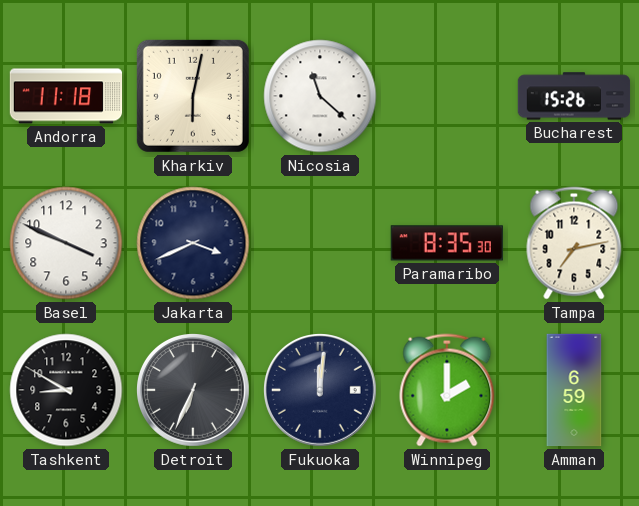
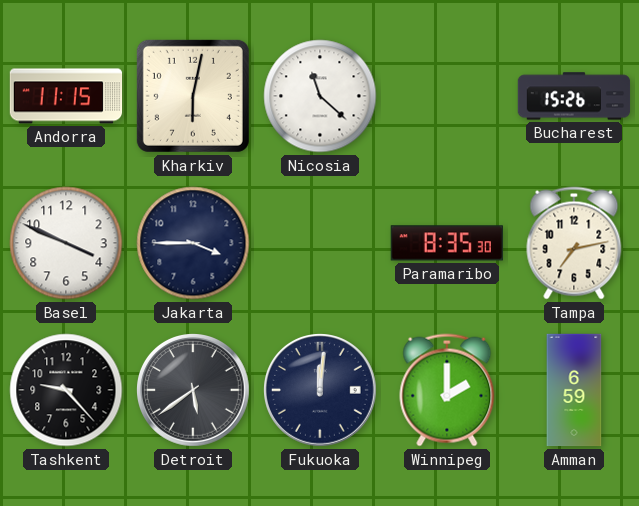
Andorra: 11:18 -> 11:15 (66, 96)
Jakarta: 3:41 -> 3:45 (193, 243)
Tashkent: 8:50 -> 9:23 (66, 390)
Detroit: 6:34 -> 5:39 (194, 391)
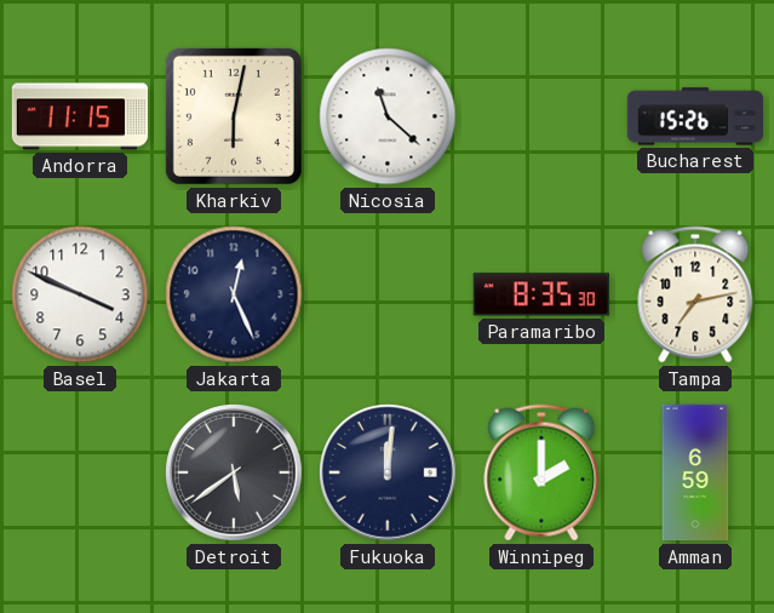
Jakarta: 3:45 -> 12:26 (234, 294)
Tashkent: 9:23 -> none (66, 390)
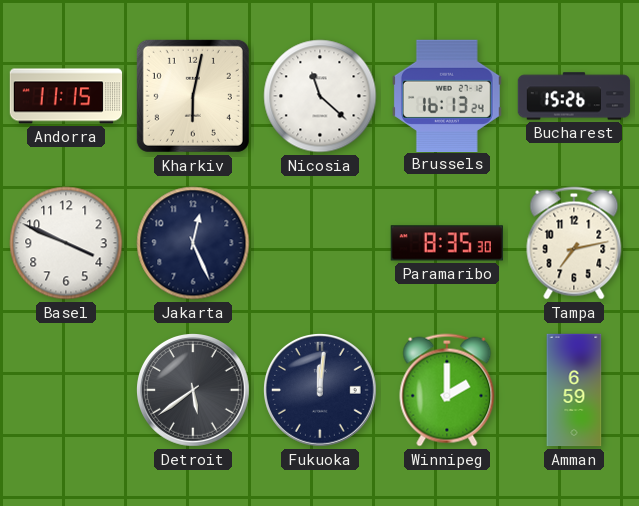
Brussels: none -> 16:13 (447, 95)
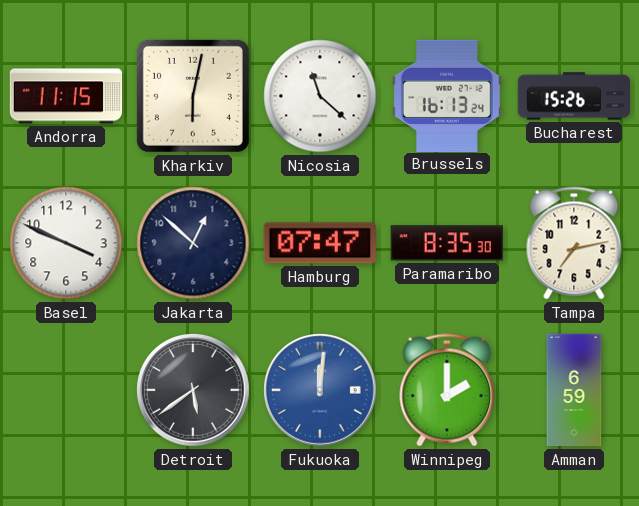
Jakarta: 12:26 -> 12:52 (193, 243)
Hamburg: none -> 07:47 (320, 243)
Fukuoka dial: navy -> blue (321, 391)
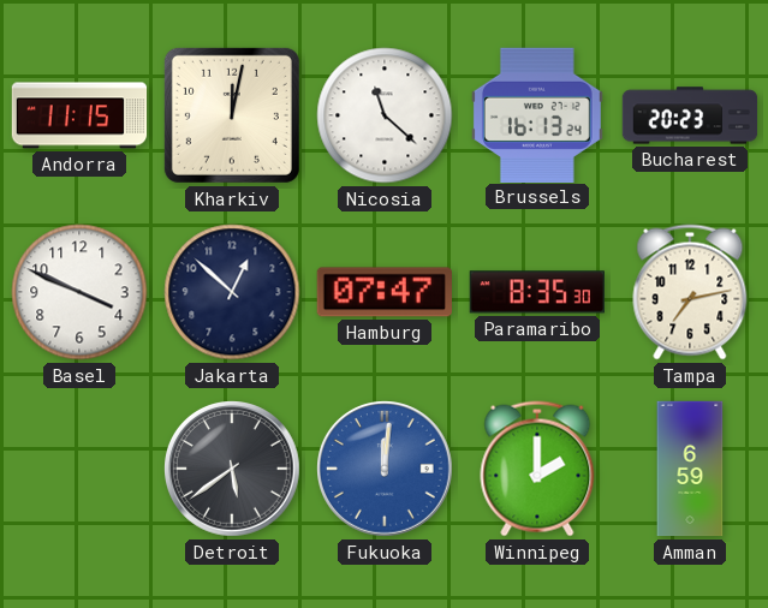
Kharkiv: 6:02 -> 12:02 (232, 115)
Bucharest: 15:26 -> 20:23 (690, 115)
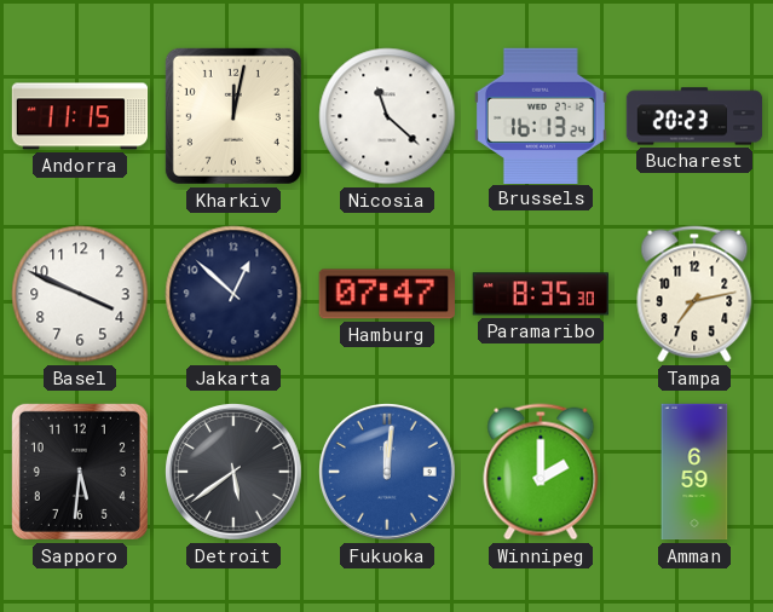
Sapporo: none -> 5:31 (80, 472)
